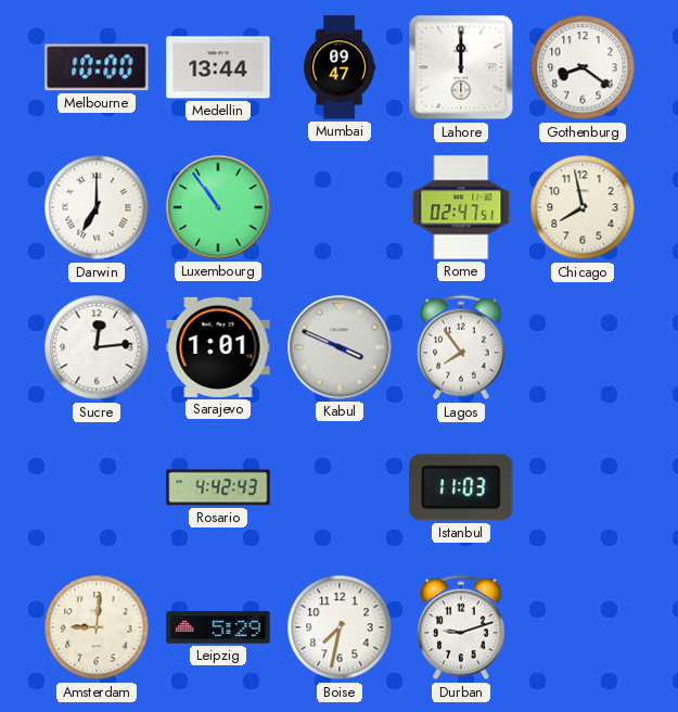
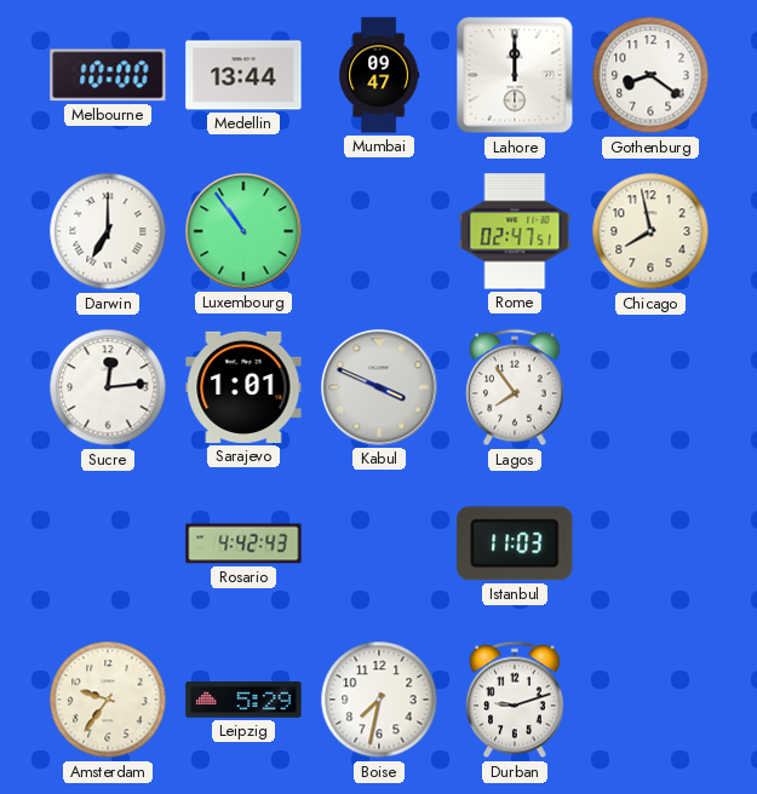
Amsterdam: 9:01 -> 9:36 (108, 700)
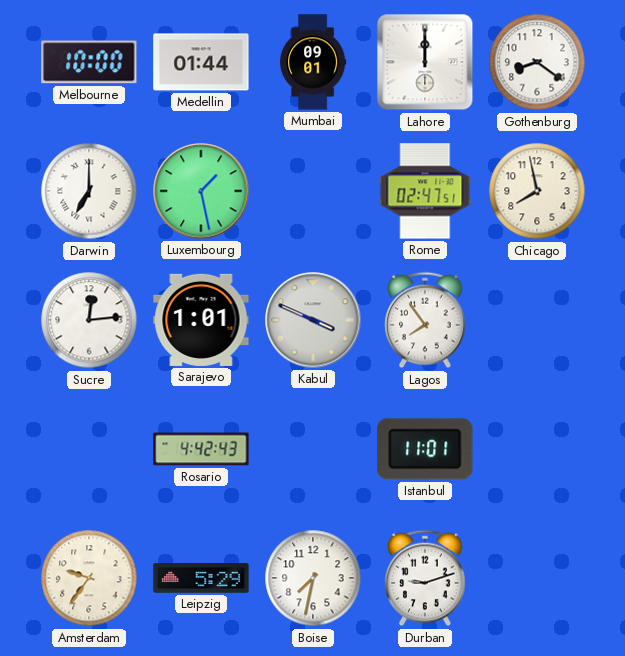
Medellin: 13:44 -> 01:44 (201, 62)
Mumbai: 09:47 -> 09:01 (314, 62)
Luxembourg: 10:54 -> 1:28 (201, 191)
Istanbul: 11:03 -> 11:01 (425, 449)
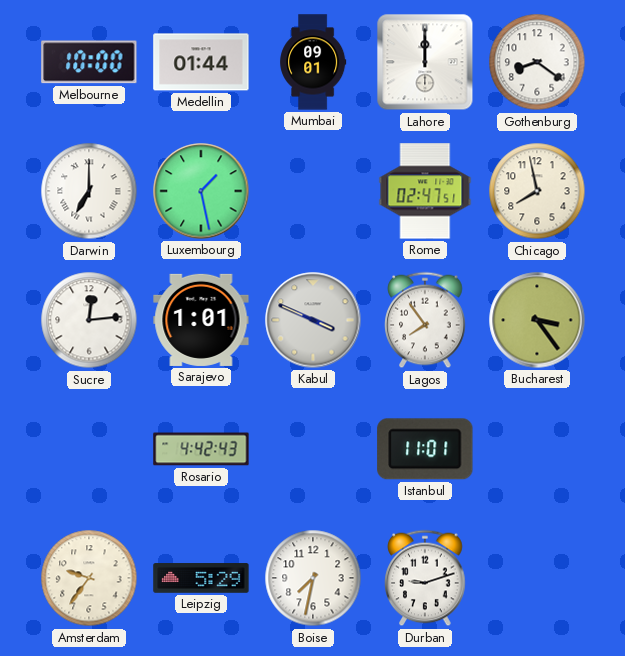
Bucharest: none -> 3:24 (537, 320)
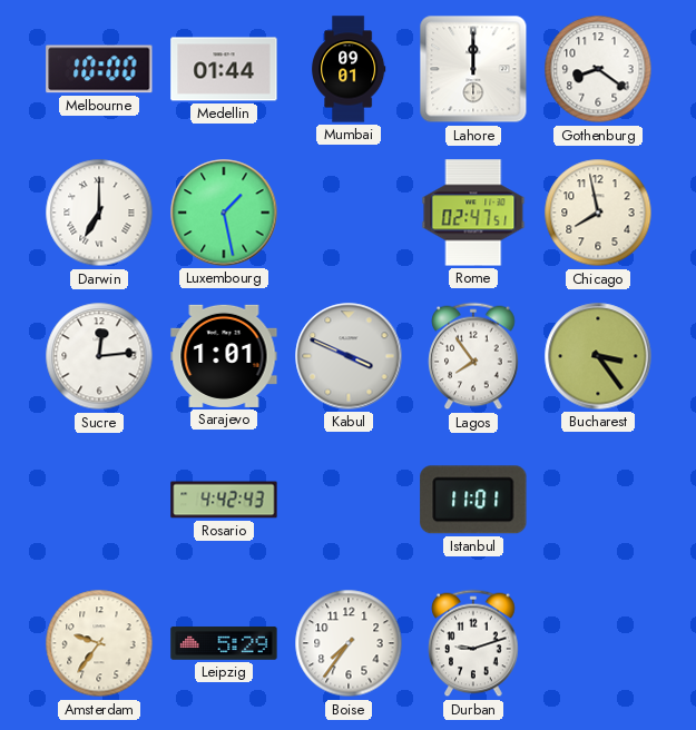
Boise: 7:32 -> 7:36 (349, 643)
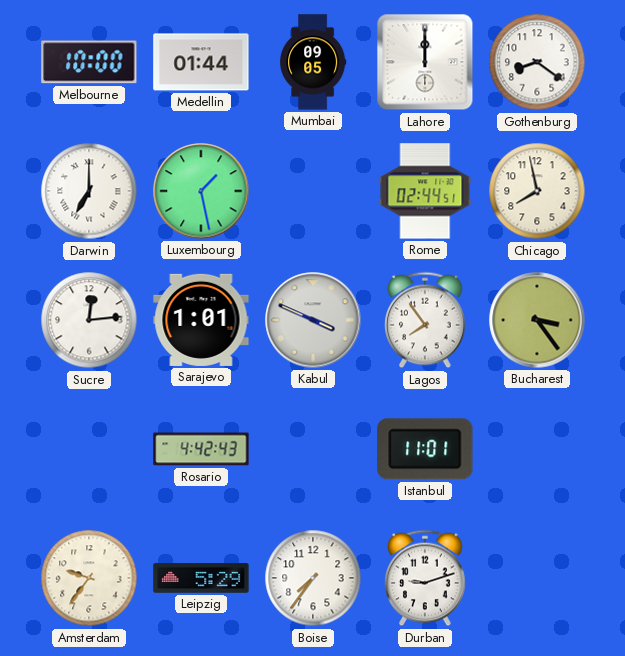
Mumbai: 09:01 -> 09:05 (314, 62)
Rome: 02:47 -> 02:44 (425, 191)
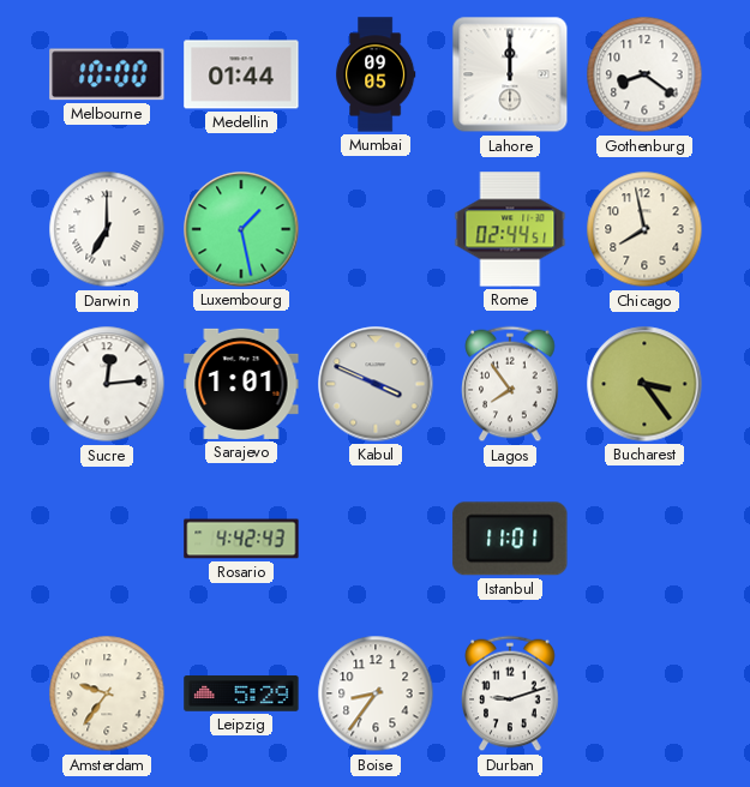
Boise: 7:36 -> 8:36 (376, 693)
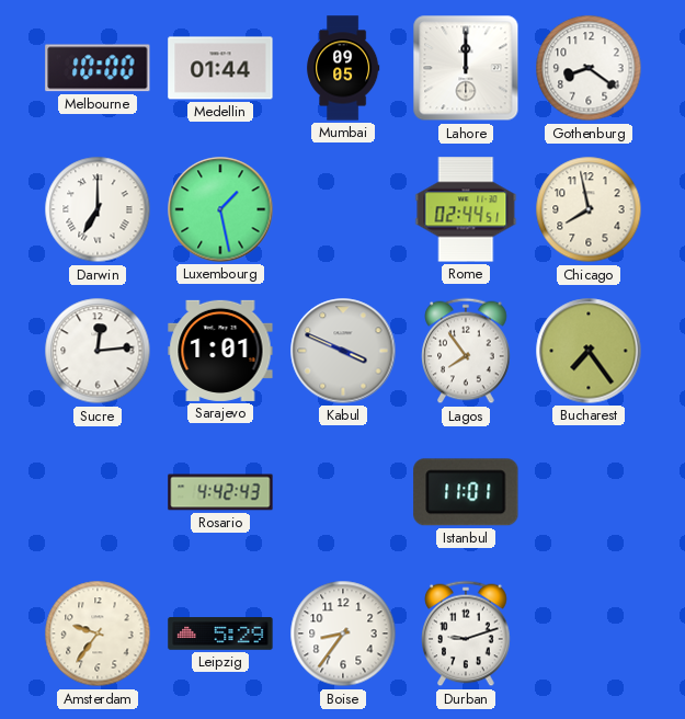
Bucharest: 3:24 -> 7:24 (589, 351)
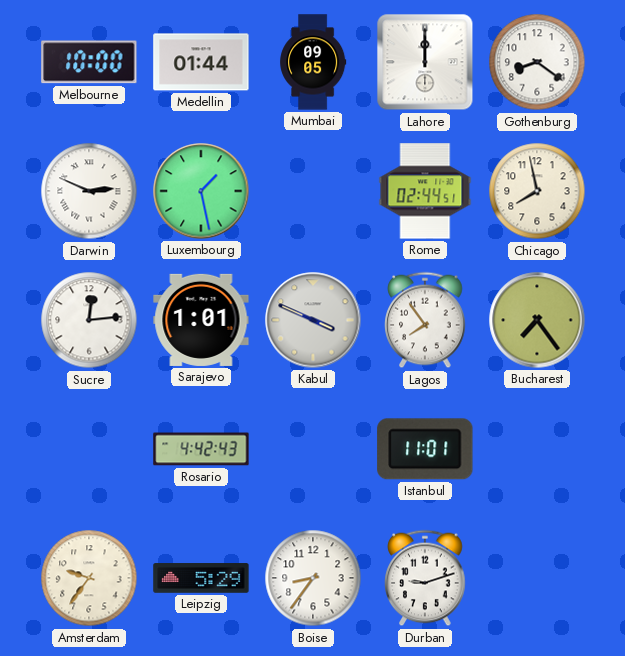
Darwin: 7:00 -> 2:49 (89, 191)
